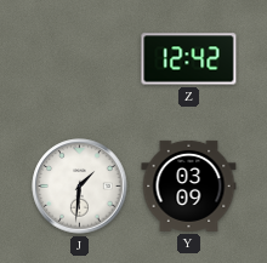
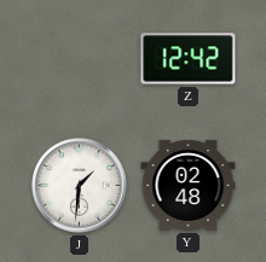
Y: 03:09 -> 02:48 (189, 185)
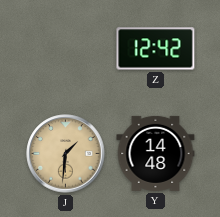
J dial: white -> champagne (66, 154)
Y: 02:48 -> 14:48 (156, 153)
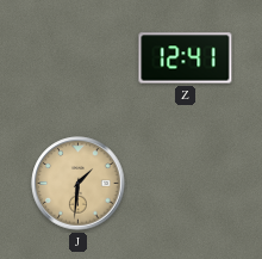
Z: 12:42 -> 12:41 (186, 58)
Y: 14:48 -> none (156, 153)
